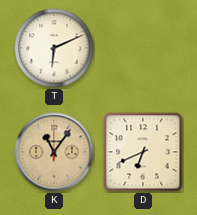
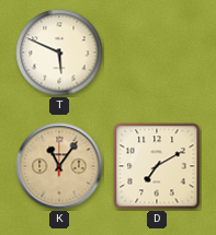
T: 6:11 -> 5:49 (59, 52)
D: 6:41 -> 7:10 (157, 166)
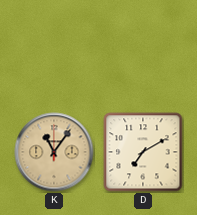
T: 5:49 -> none (59, 52)
